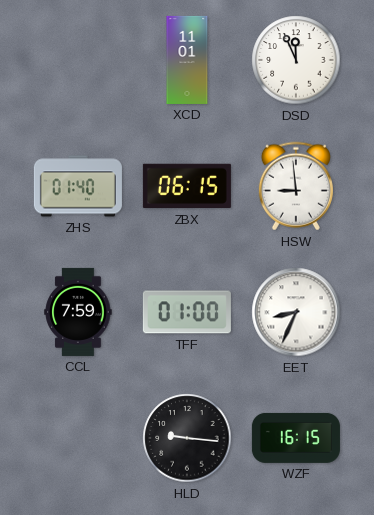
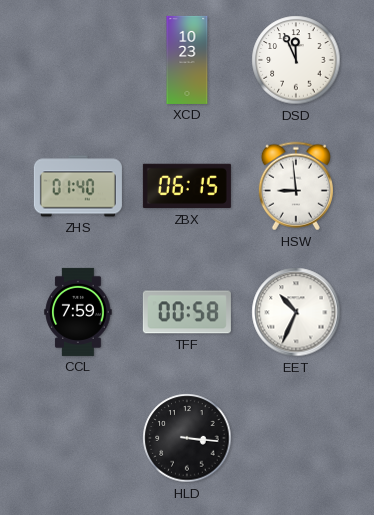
XCD: 11:01 -> 10:23 (187, 60)
TFF: 01:00 -> 00:58 (187, 312)
EET: 8:34 -> 10:34 (296, 312)
HLD: 9:16 -> 3:16 (187, 438)
WZF: 16:15 -> none (296, 438)
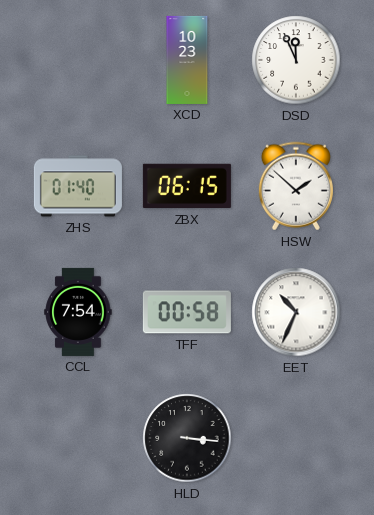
HSW: 8:59 -> 1:52 (296, 186)
CCL: 7:59 -> 7:54 (78, 312)
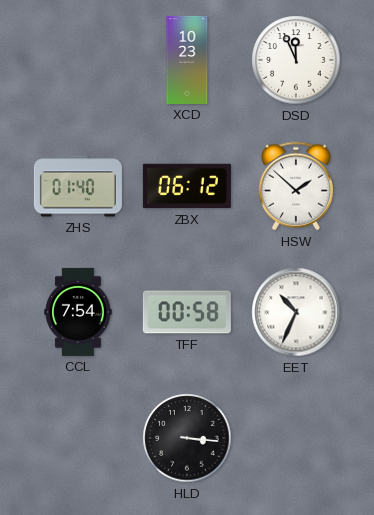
ZBX: 06:15 -> 06:12 (187, 186)
